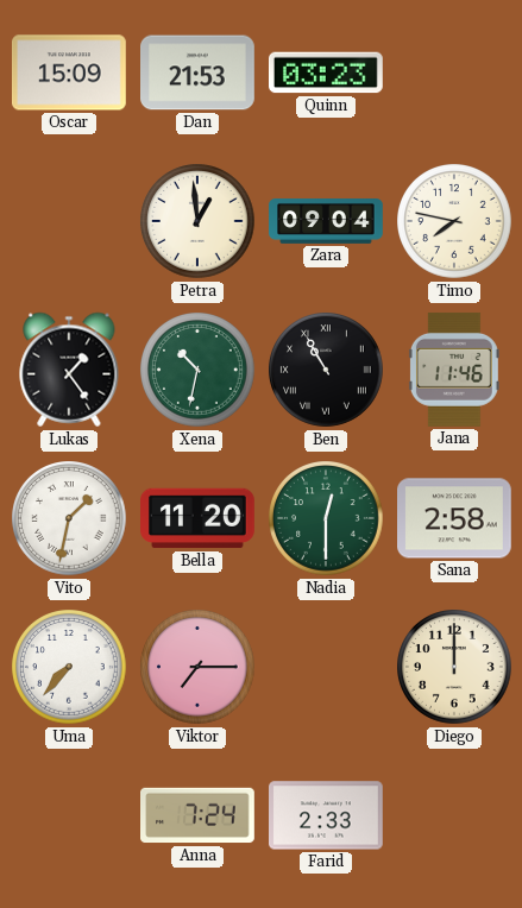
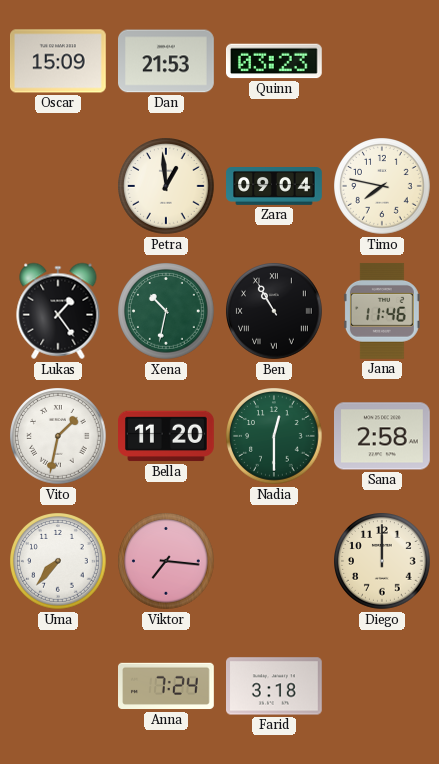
Viktor: 7:15 -> 7:16 (166, 561)
Farid: 2:33 -> 3:18 (275, 686)
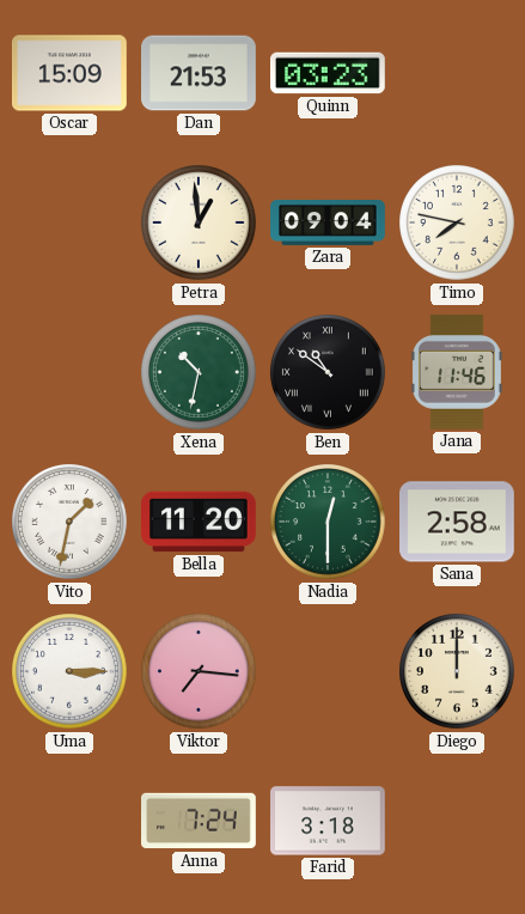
Lukas: 1:24 -> none (58, 311)
Ben: 10:55 -> 10:51 (328, 372)
Uma: 7:37 -> 3:15 (69, 671)
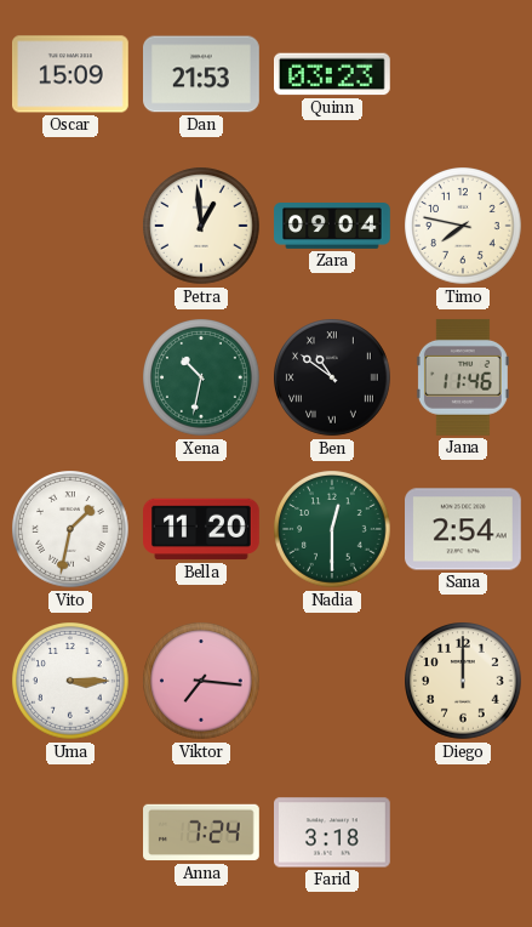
Sana: 2:58 -> 2:54 (464, 529)
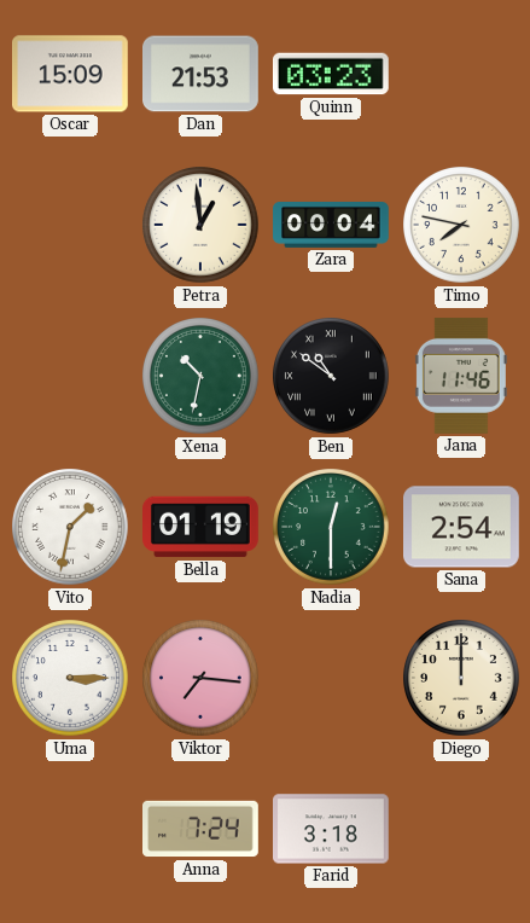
Zara: 09:04 -> 00:04 (331, 226)
Bella: 11:20 -> 01:19 (202, 527)
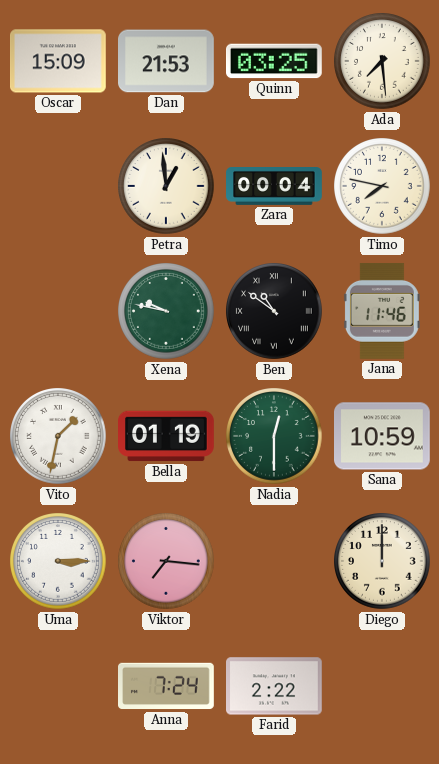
Quinn: 03:23 -> 03:25 (275, 61)
Ada: none -> 7:29 (382, 61)
Xena: 10:32 -> 9:47 (166, 311)
Sana: 2:54 -> 10:59 (383, 436)
Farid: 3:18 -> 2:22 (275, 686)
